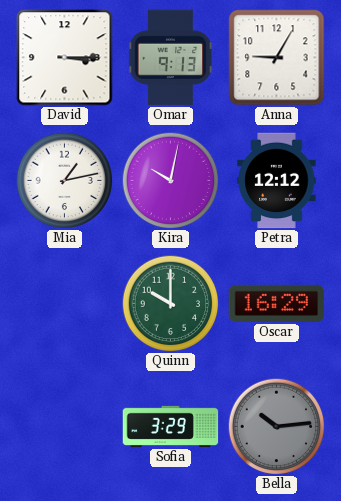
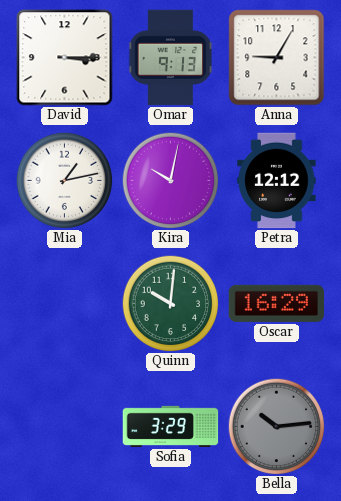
Quinn: 10:00 -> 10:01 (170, 303)
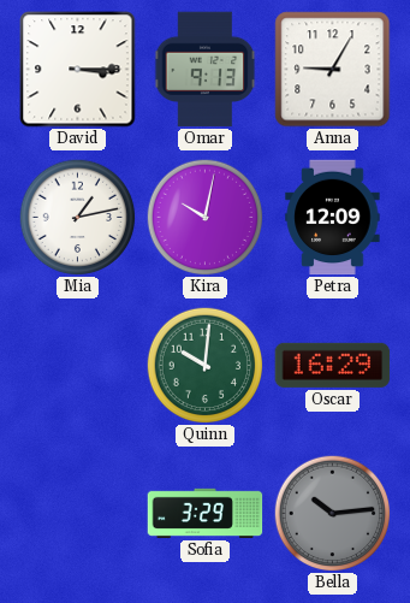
Petra: 12:12 -> 12:09 (333, 218)
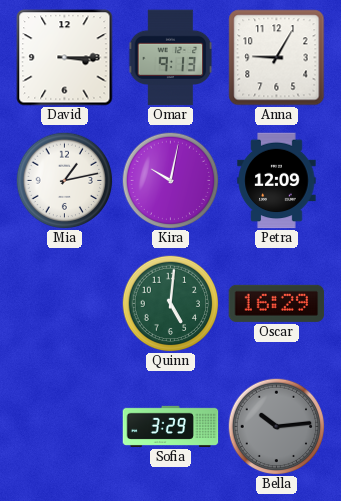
Quinn: 10:01 -> 5:01 (170, 303)
